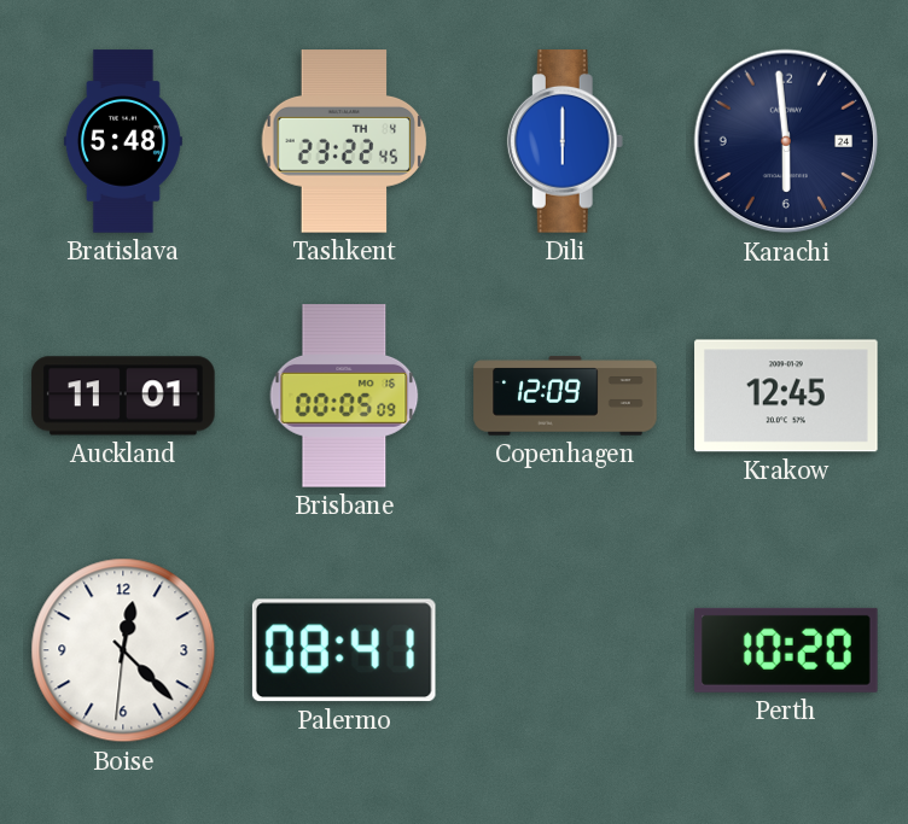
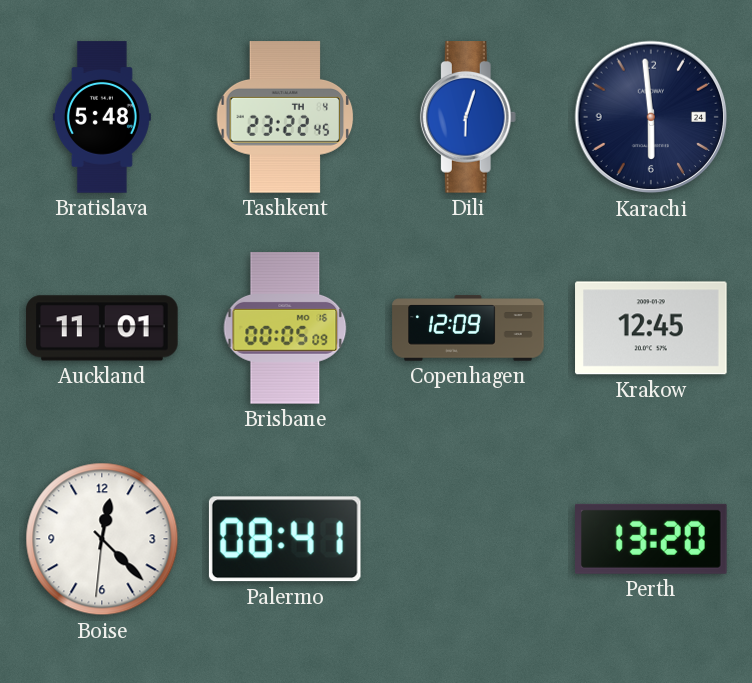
Dili: 6:00 -> 6:03 (468, 117)
Perth: 10:20 -> 13:20 (652, 539)
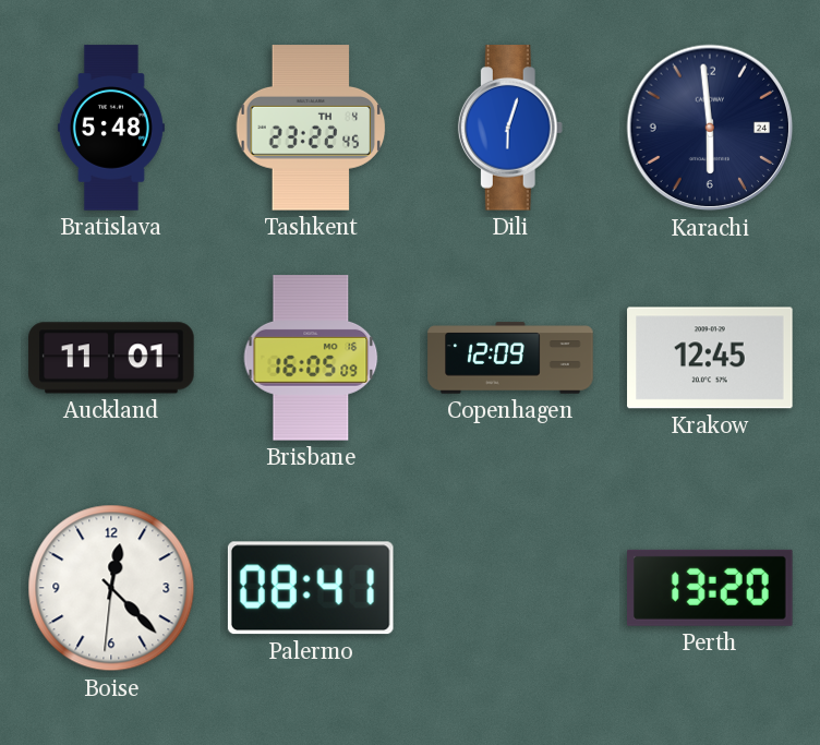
Brisbane: 00:05 -> 16:05 (311, 358)
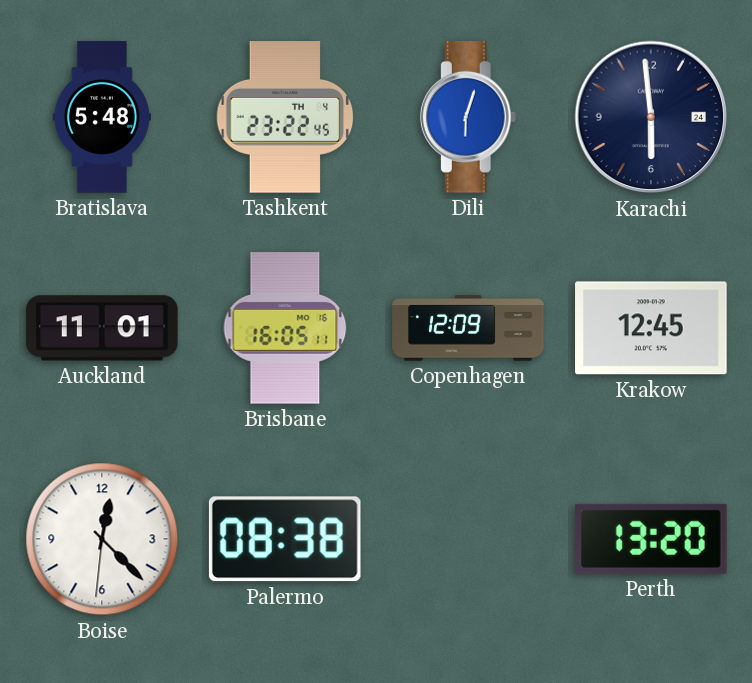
Brisbane: 16:05:09 -> 16:05:11 (285, 328)
Palermo: 08:41 -> 08:38 (285, 539)
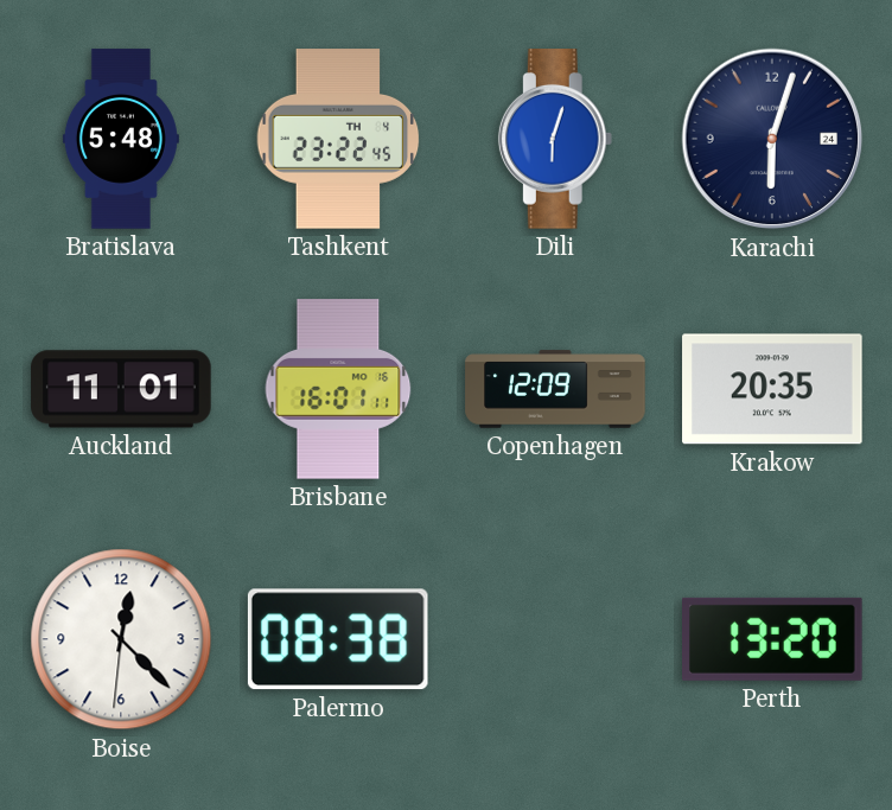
Karachi: 5:59 -> 6:03 (772, 139)
Brisbane: 16:05 -> 16:01 (338, 389)
Krakow: 12:45 -> 20:35 (772, 389)
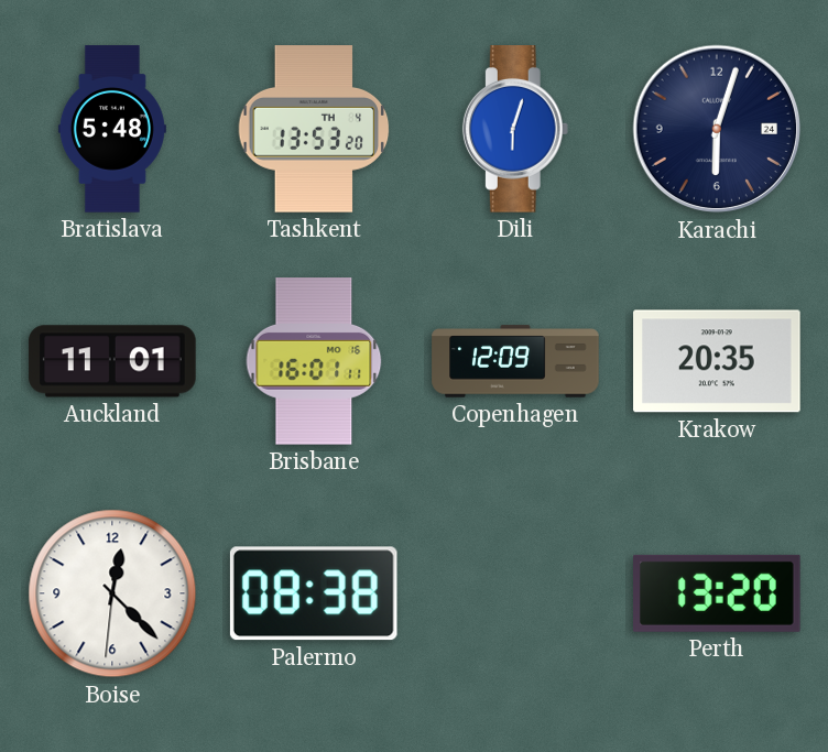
Tashkent: 23:22 -> 13:53 (314, 129)
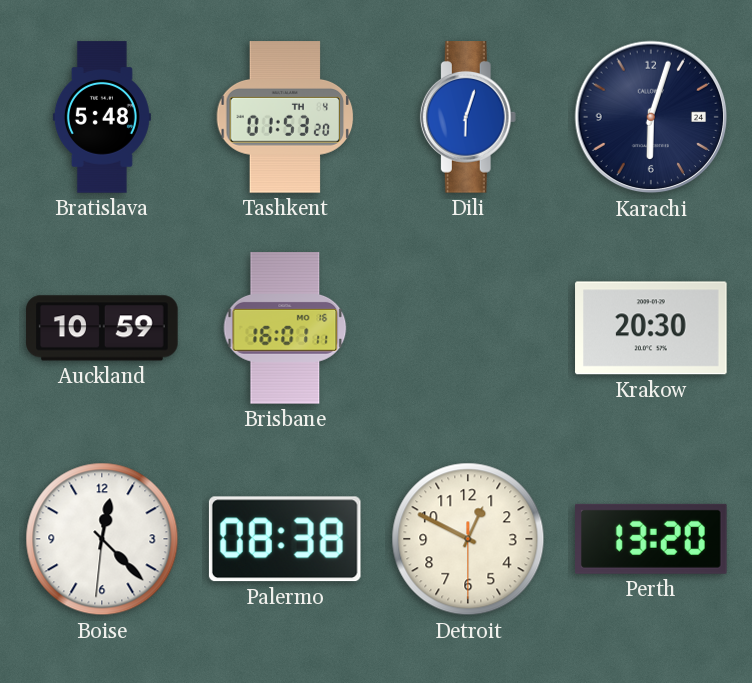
Tashkent: 13:53 -> 01:53 (285, 117)
Auckland: 11:01 -> 10:59 (102, 328)
Copenhagen: 12:09 -> none (515, 361)
Krakow: 20:35 -> 20:30 (651, 328)
Detroit: none -> 12:49 (468, 539)
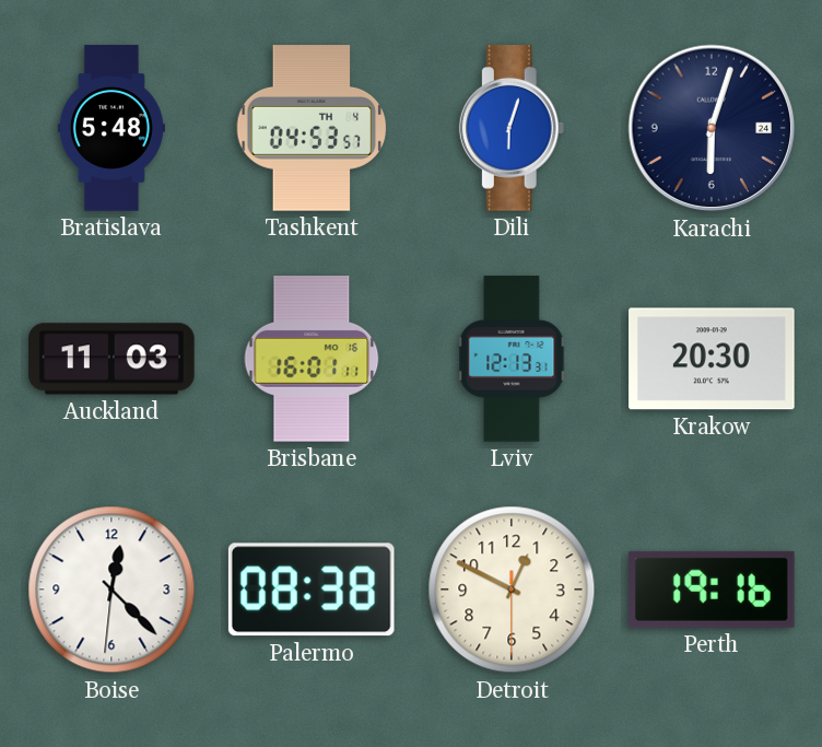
Tashkent: 01:53 -> 04:53 (312, 128)
Auckland: 10:59 -> 11:03 (111, 359)
Lviv: none -> 12:13 (512, 359)
Perth: 13:20 -> 19:16 (713, 590)
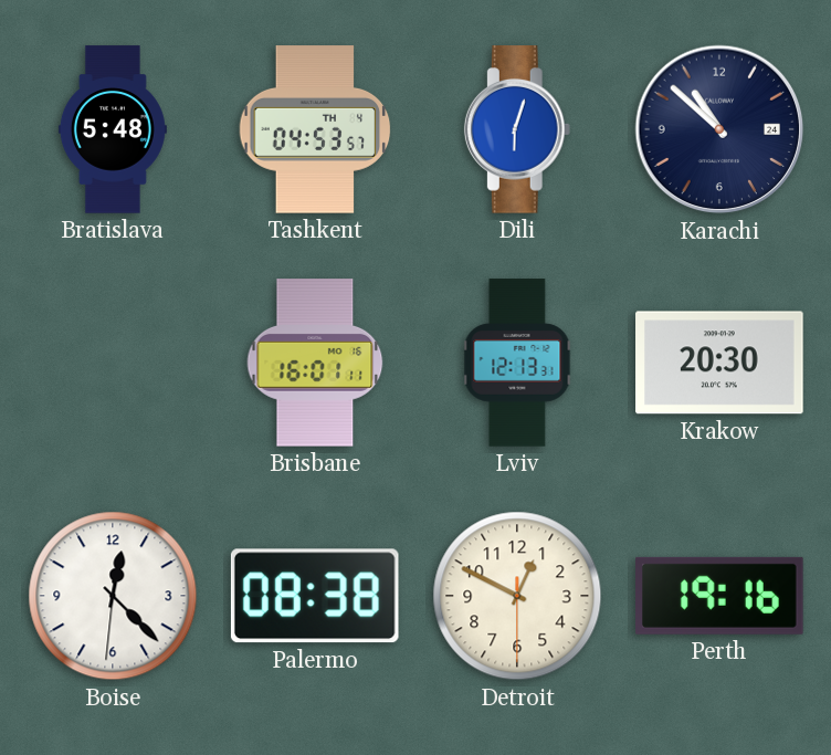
Karachi: 6:03 -> 10:52 (719, 129)
Auckland: 11:03 -> none (111, 359)
